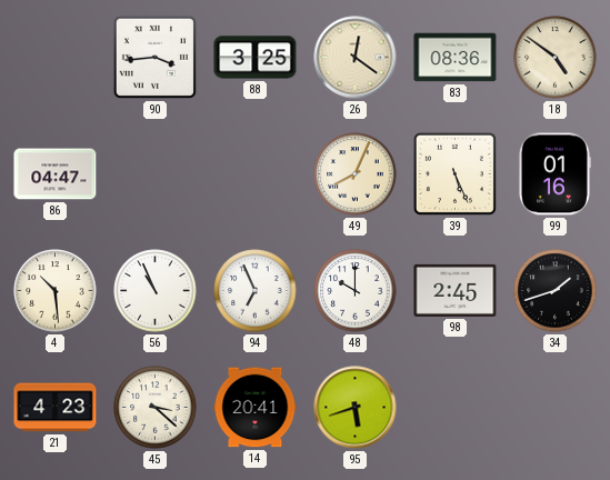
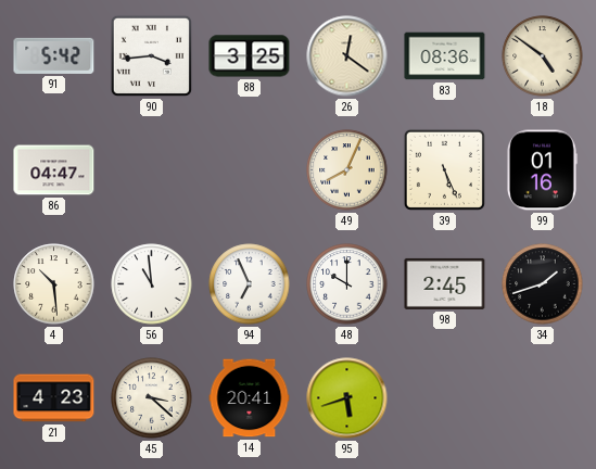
91: none -> 5:42 (54, 55)
56: 10:56 -> 10:59 (152, 284)
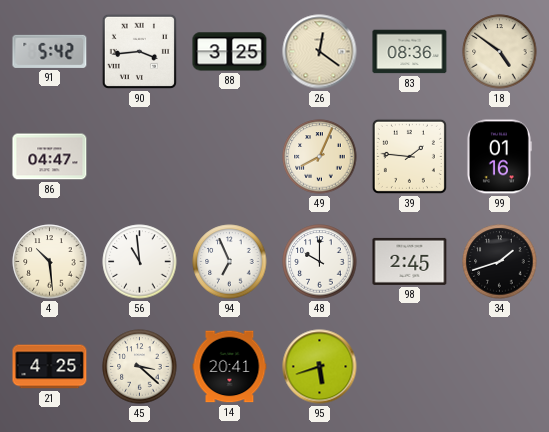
39: 5:26 -> 1:46 (409, 156)
21: 4:23 -> 4:25 (50, 367)
